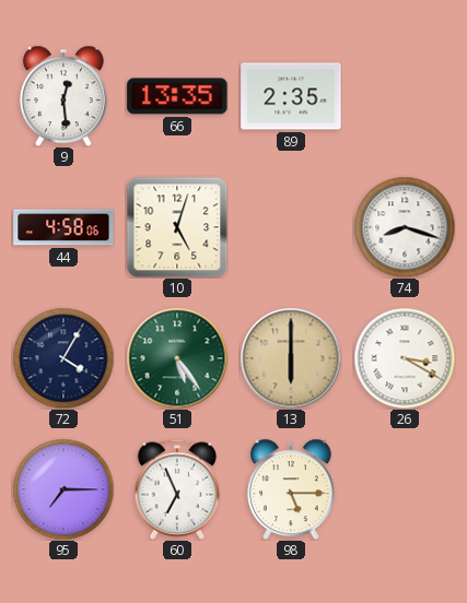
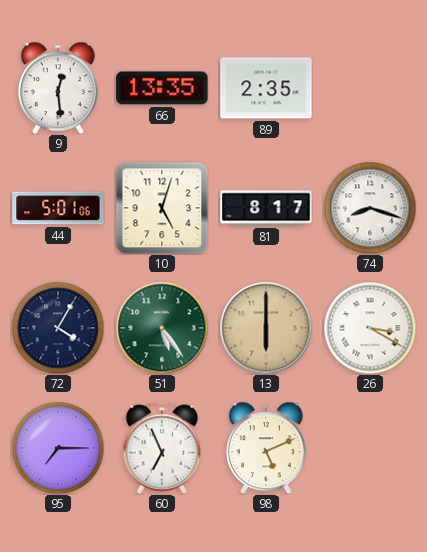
44: 4:58 -> 5:01 (58, 208)
81: none -> 8:17 (266, 208)
98: 5:15 -> 5:11 (266, 448)
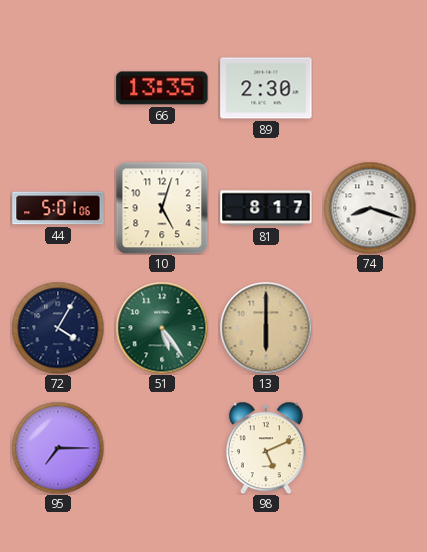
9: 12:29 -> none (58, 88)
89: 2:35 -> 2:30 (266, 88)
26: 3:20 -> none (370, 328)
60: 6:56 -> none (162, 448)
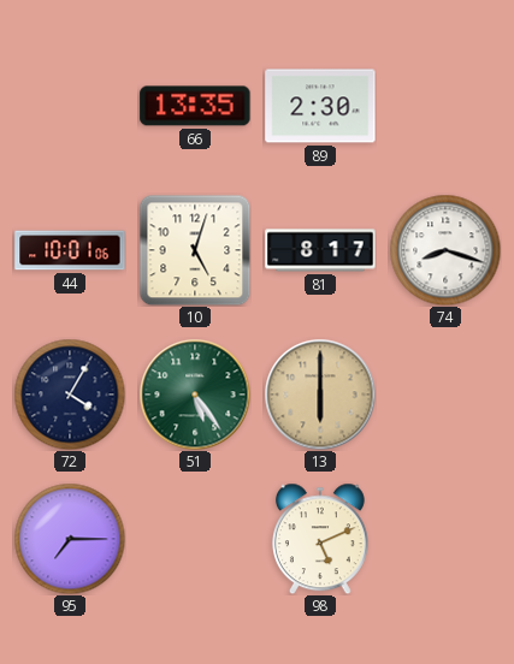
44: 5:01 -> 10:01 (70, 250)
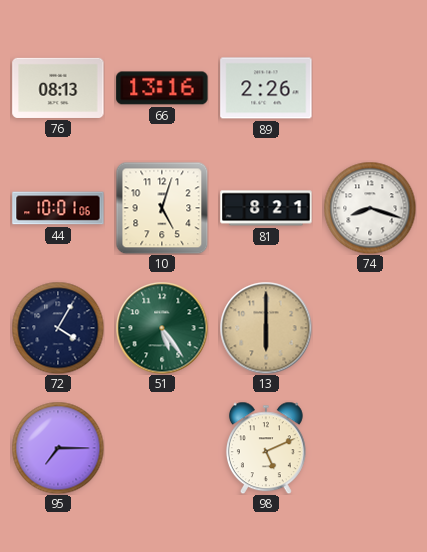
76: none -> 08:13 (58, 88)
66: 13:35 -> 13:16 (162, 88)
89: 2:30 -> 2:26 (266, 88)
81: 8:17 -> 8:21 (266, 208)
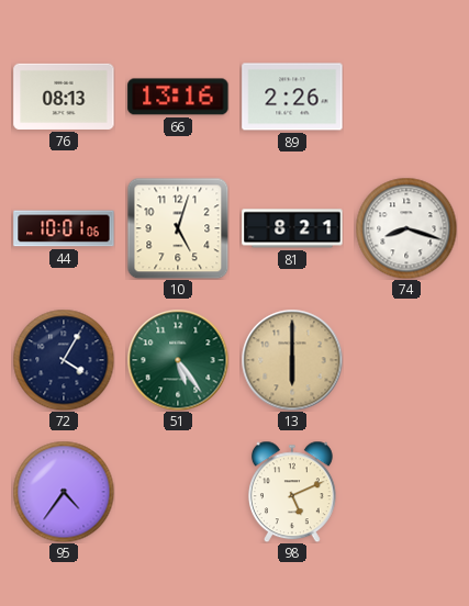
95: 7:15 -> 4:36 (64, 492)
